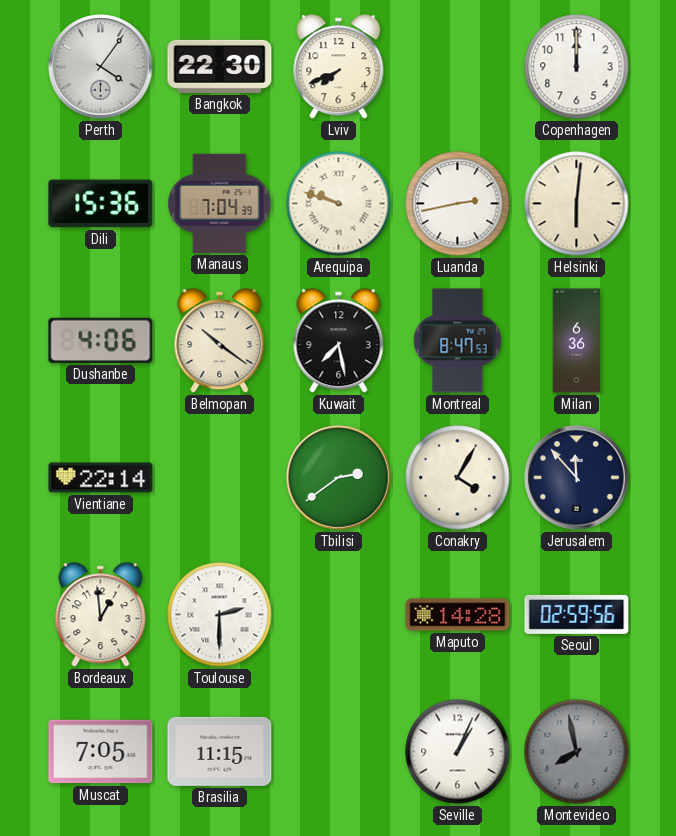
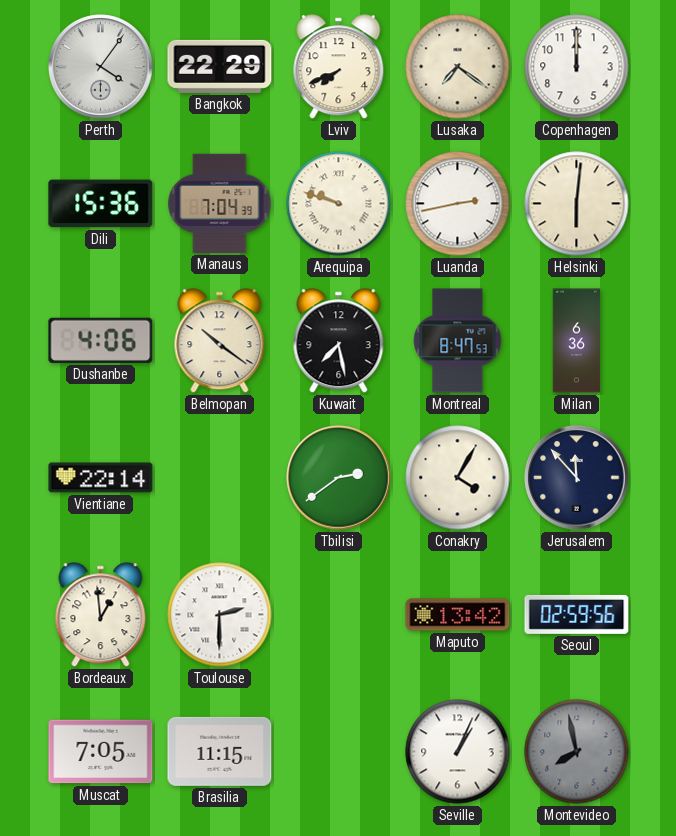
Bangkok: 22:30 -> 22:29 (220, 66)
Lusaka: none -> 7:21 (458, 67)
Maputo: 14:28 -> 13:42 (458, 615)
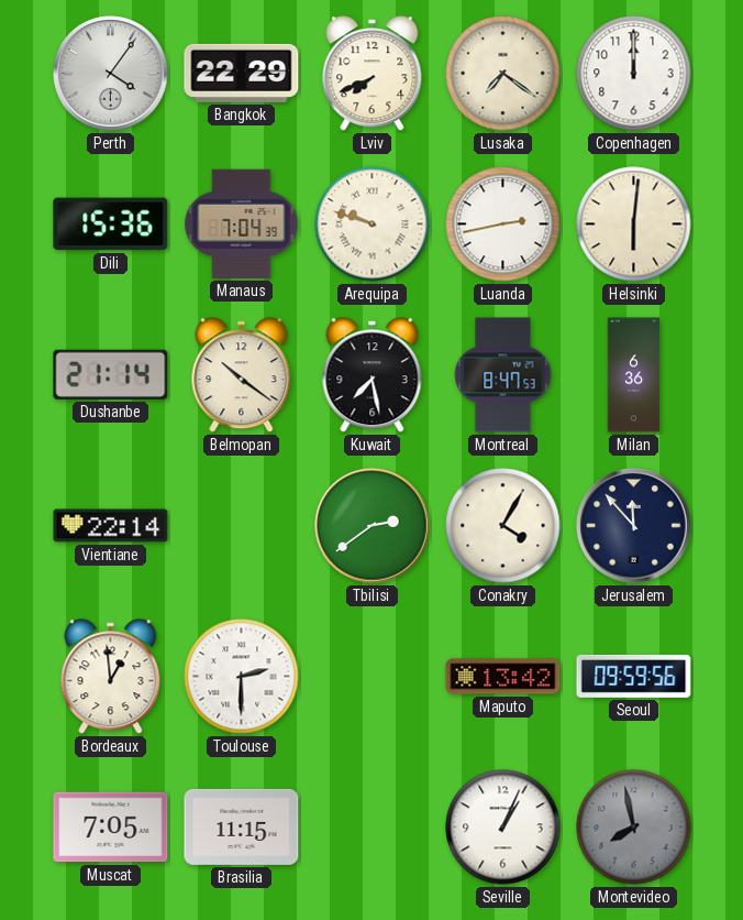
Dushanbe: 4:06 -> 21:14 (111, 374)
Seoul: 02:59 -> 09:59 (634, 676)
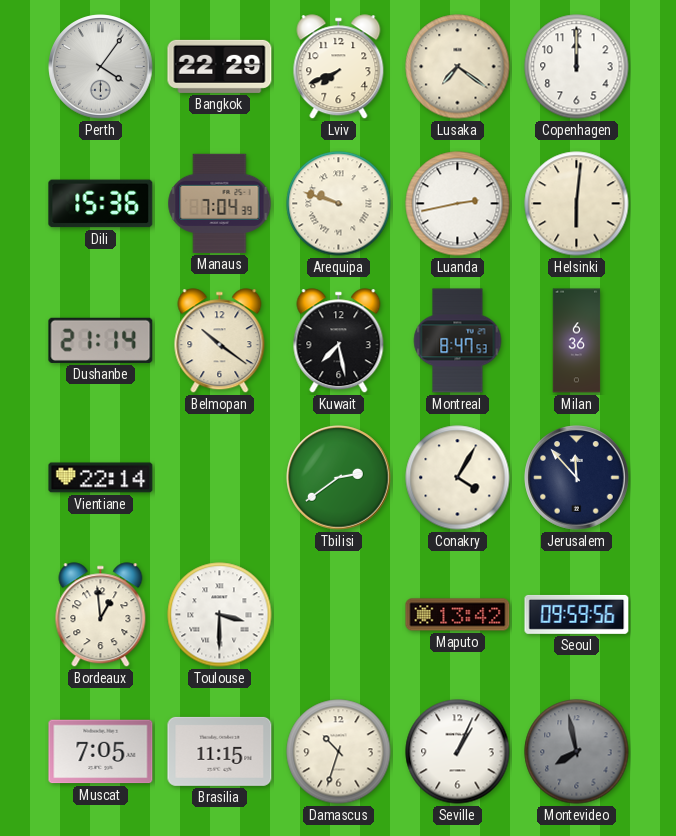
Toulouse: 2:30 -> 3:30 (220, 615)
Damascus: none -> 10:33 (339, 752)
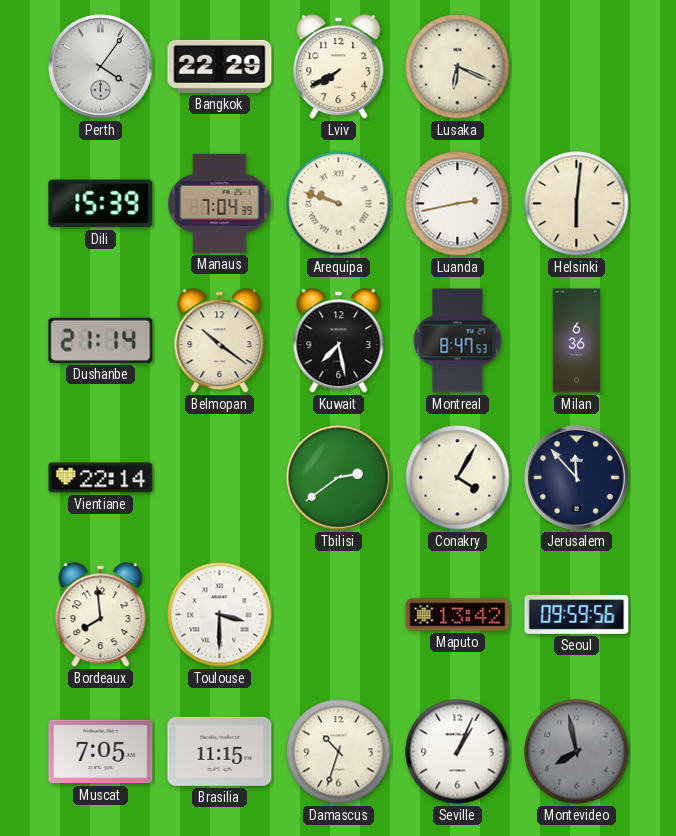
Lviv: 7:41 -> 7:40 (339, 67)
Lusaka: 7:21 -> 6:19 (458, 67)
Copenhagen: 12:00 -> none (577, 67)
Dili: 15:36 -> 15:39 (101, 204)
Bordeaux: 12:59 -> 7:59 (101, 615)
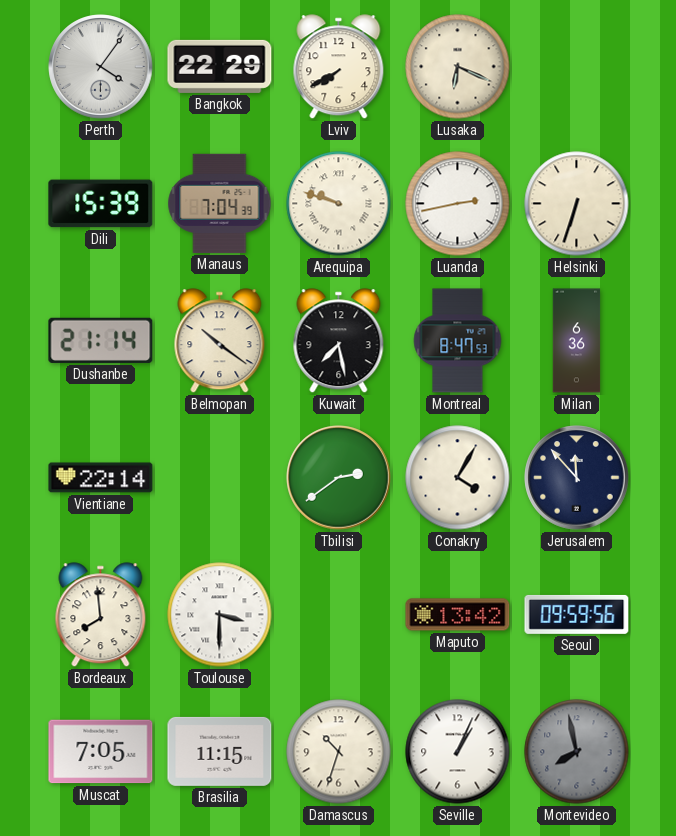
Helsinki: 6:01 -> 6:33 (577, 204)
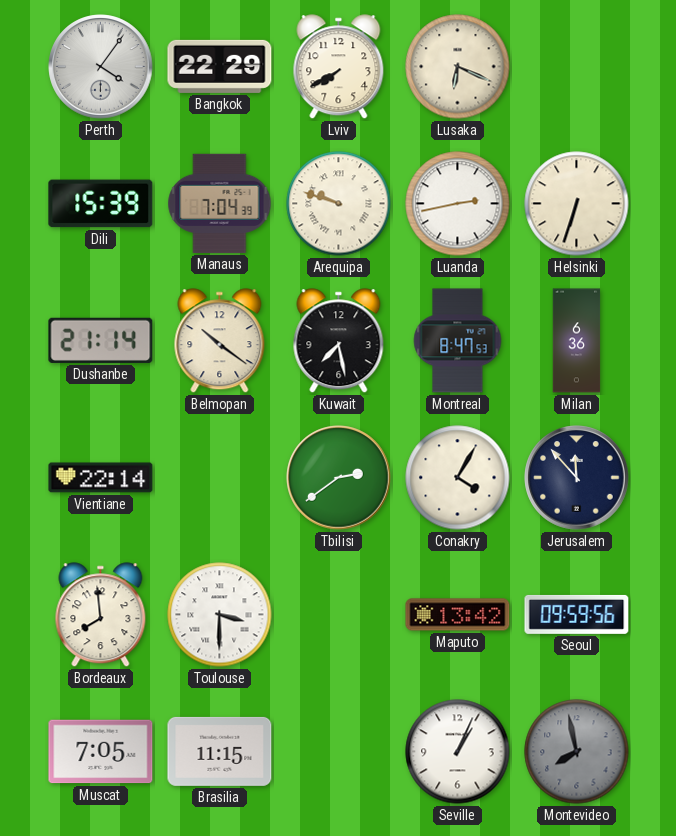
Damascus: 10:33 -> none (339, 752)
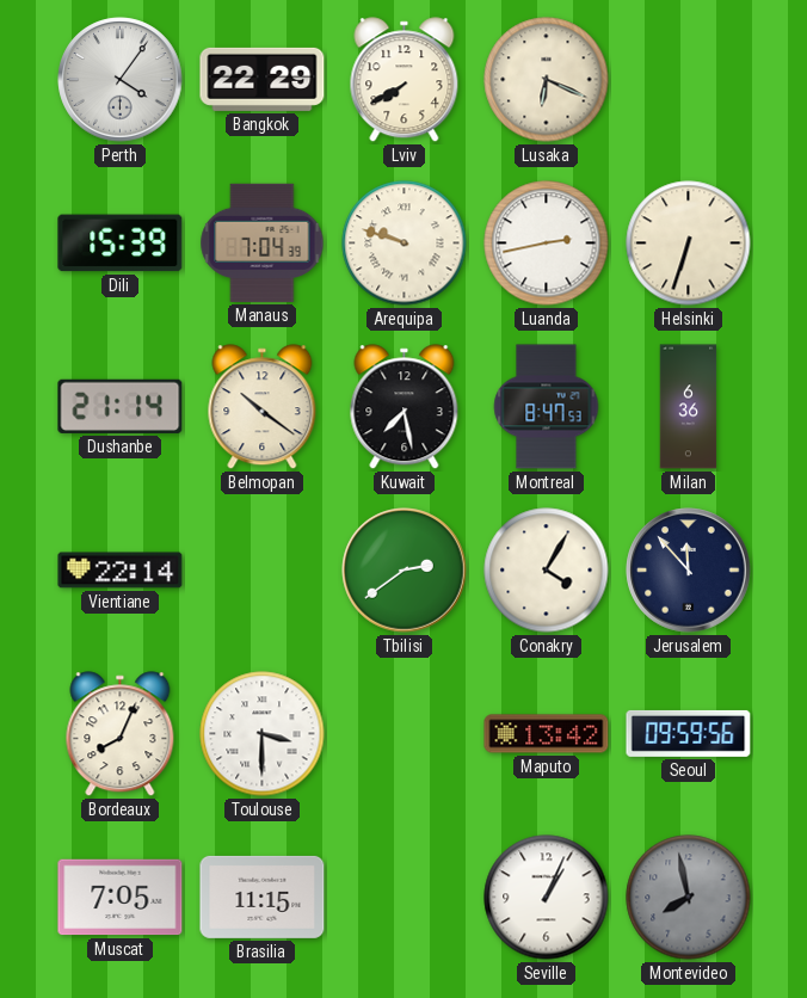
Bordeaux: 7:59 -> 8:04 (121, 734)
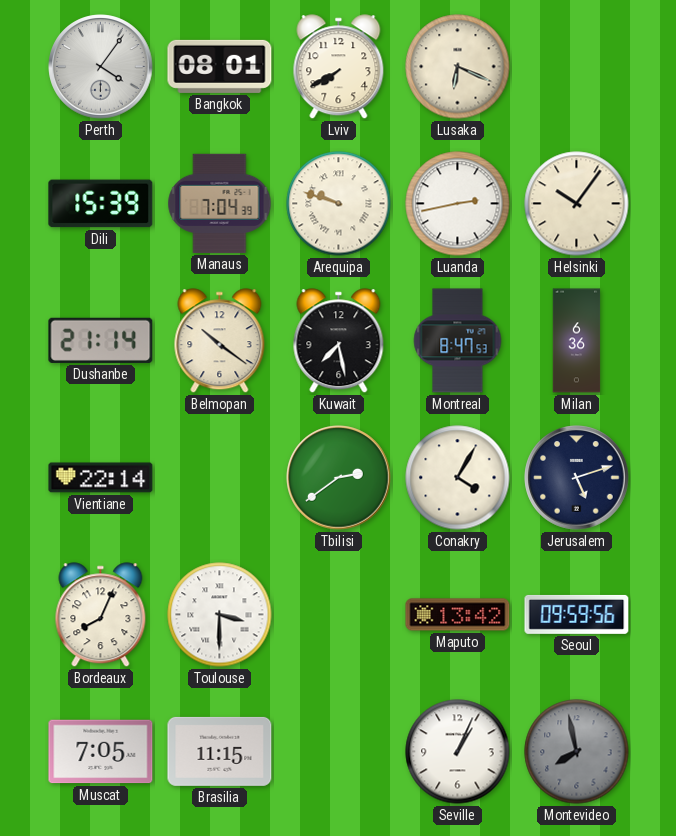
Bangkok: 22:29 -> 08:01 (220, 66)
Helsinki: 6:33 -> 10:06 (577, 204)
Jerusalem: 11:53 -> 5:12 (577, 478)
